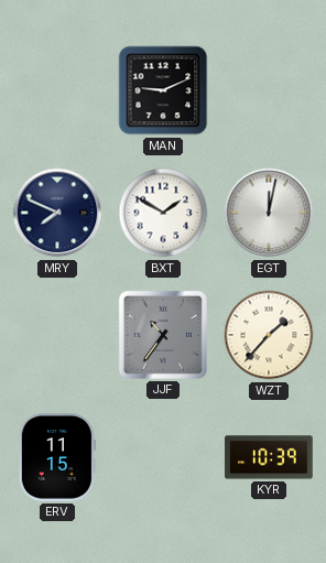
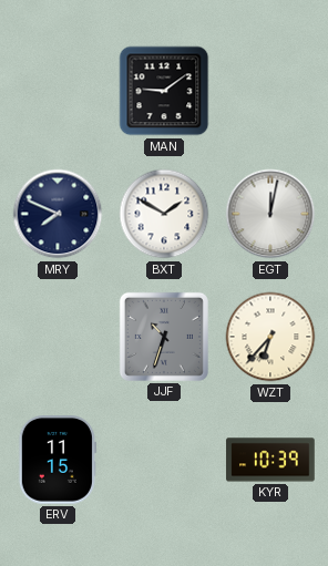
MAN: 9:11 -> 9:09 (164, 91)
JJF: 10:36 -> 10:33 (164, 337)
WZT: 1:37 -> 6:37 (270, 337)
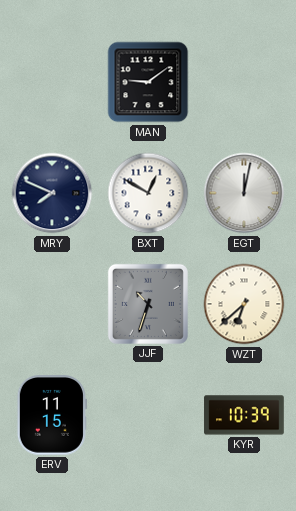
BXT: 1:50 -> 12:50 (148, 193)
WZT: 6:37 -> 6:38 (244, 304)
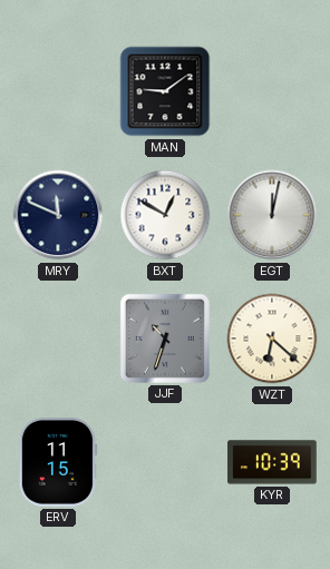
MRY: 7:49 -> 11:49 (58, 215)
WZT: 6:38 -> 6:22 (272, 339)
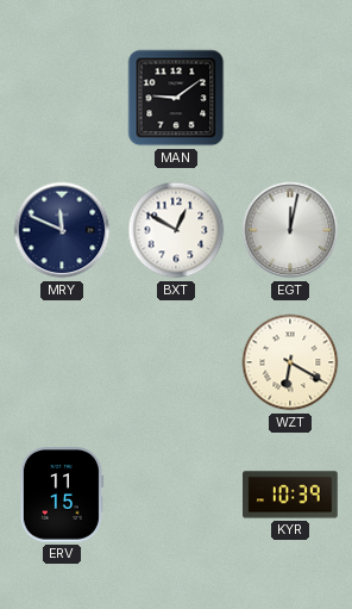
JJF: 10:33 -> none (165, 339)
WZT: 6:22 -> 6:20 (290, 362)
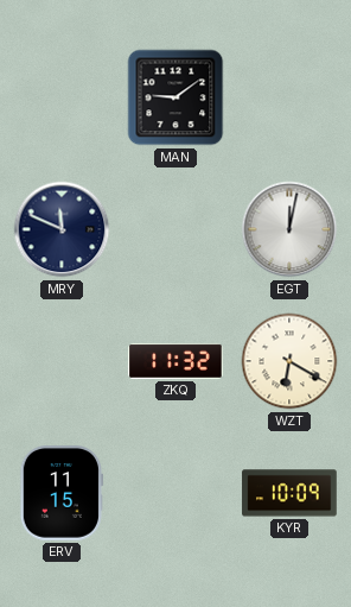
BXT: 12:50 -> none (176, 230)
ZKQ: none -> 11:32 (175, 361)
KYR: 10:39 -> 10:09 (289, 493)
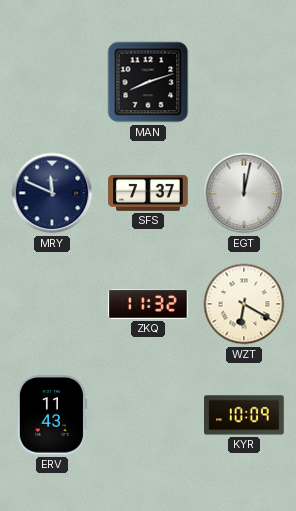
MAN: 9:09 -> 8:12 (148, 82)
SFS: none -> 7:37 (148, 193)
ERV: 11:15 -> 11:43 (52, 415)
